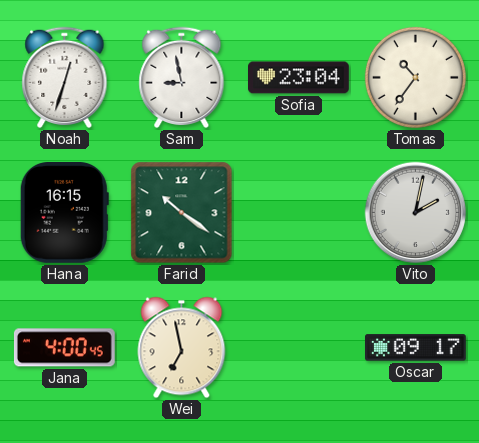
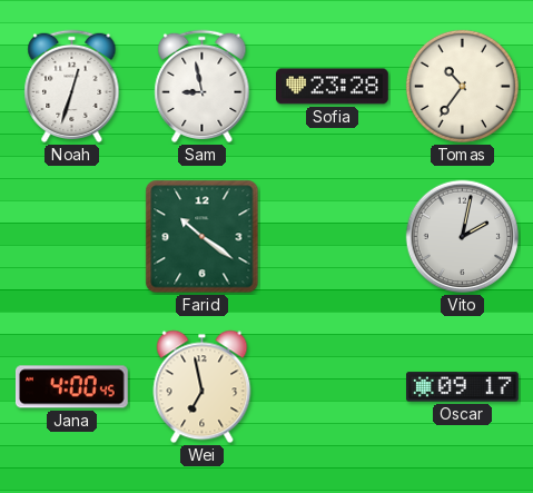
Sofia: 23:04 -> 23:28 (333, 87)
Hana: 16:15 -> none (64, 213)
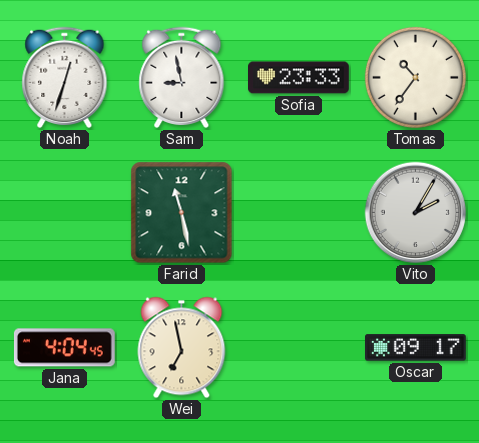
Sofia: 23:28 -> 23:33 (299, 78)
Farid: 10:21 -> 11:28 (182, 213)
Vito: 2:02 -> 2:05 (416, 213)
Jana: 4:00 -> 4:04 (64, 348)
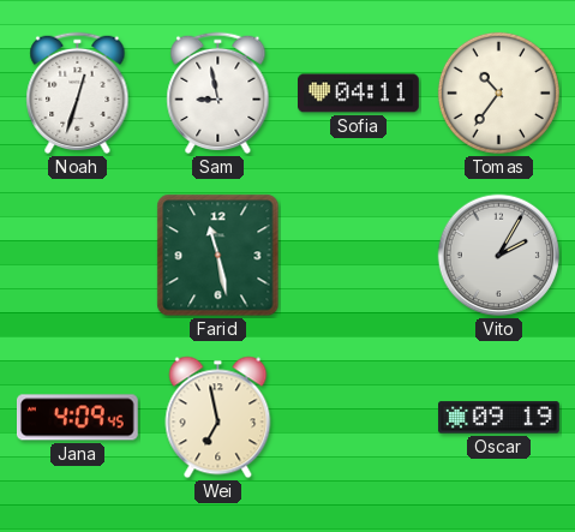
Sofia: 23:33 -> 04:11 (359, 94)
Jana: 4:04 -> 4:09 (77, 418)
Oscar: 09:17 -> 09:19 (499, 418)
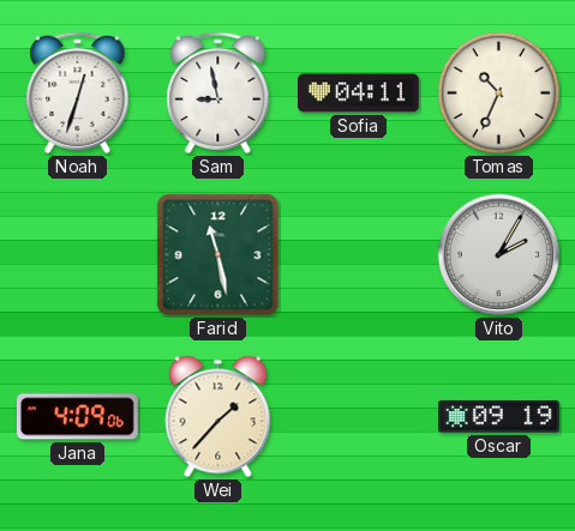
Tomas: 10:36 -> 10:34 (498, 92)
Jana: 4:09:45 -> 4:09:06 (77, 417)
Wei: 6:58 -> 1:37 (218, 417)
